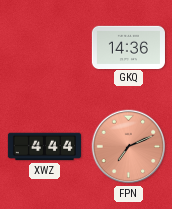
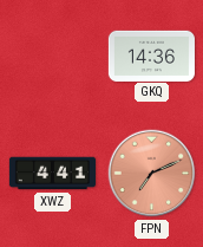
XWZ: 4:44 -> 4:41 (52, 174)
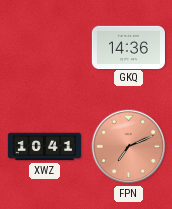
XWZ: 4:41 -> 10:41 (44, 147)
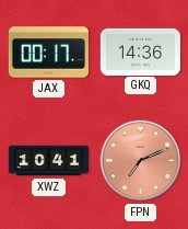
JAX: none -> 00:17 (48, 53)
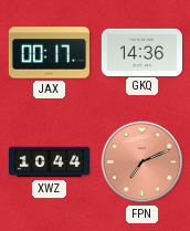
XWZ: 10:41 -> 10:44 (49, 162)
